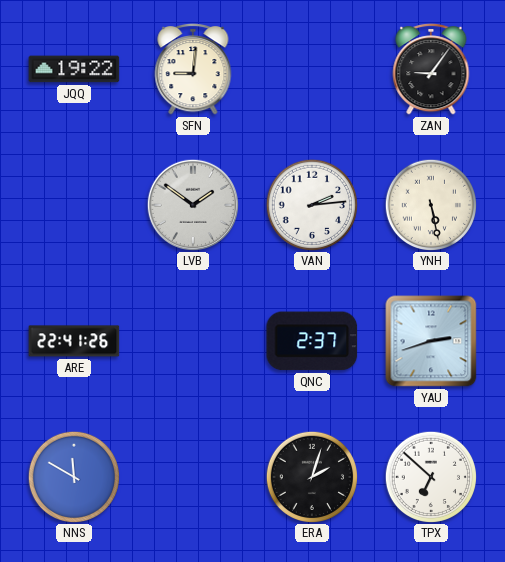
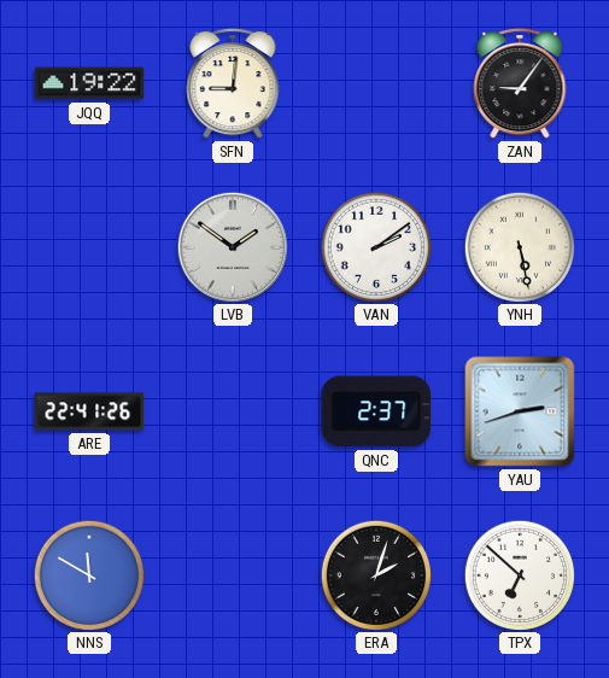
VAN: 2:14 -> 2:09 (375, 246)
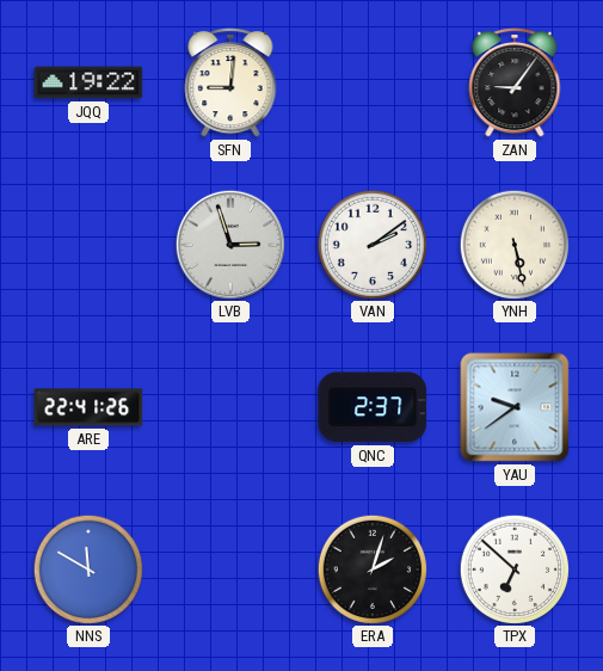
LVB: 1:51 -> 2:57 (229, 244)
YAU: 2:42 -> 9:39 (515, 407)
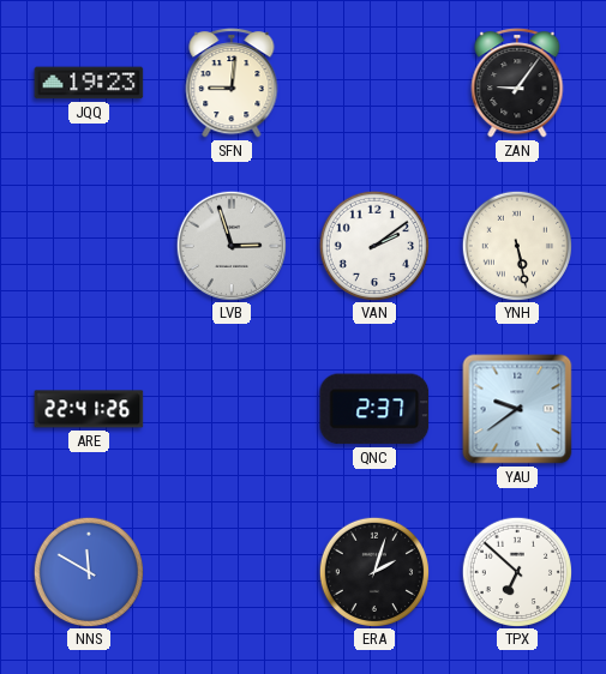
JQQ: 19:22 -> 19:23 (89, 83)
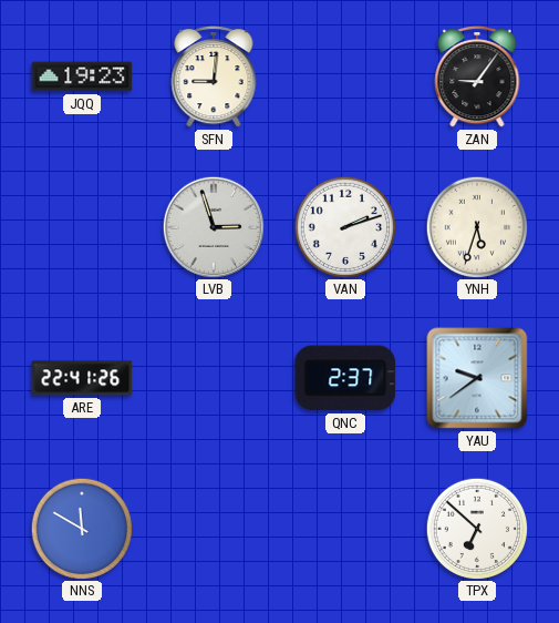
VAN: 2:09 -> 2:12 (344, 226)
YNH: 5:28 -> 5:33 (476, 226)
ERA: 2:03 -> none (373, 571)
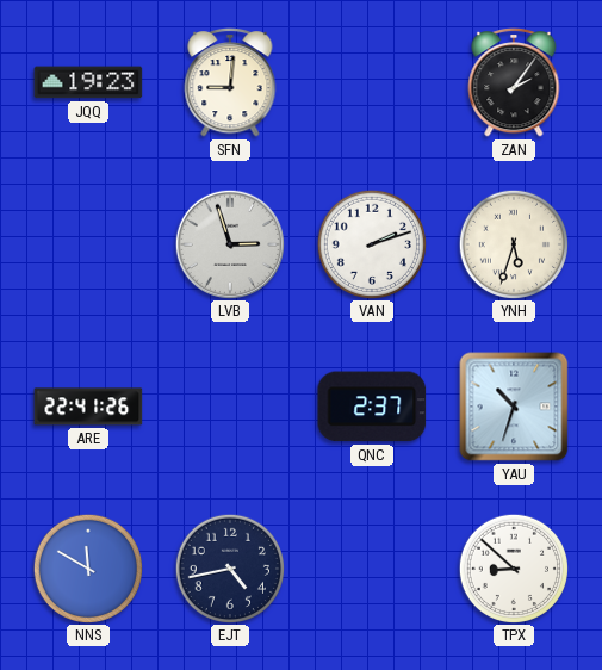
ZAN: 9:06 -> 2:06 (514, 83)
YAU: 9:39 -> 10:33 (514, 407)
EJT: none -> 4:43 (229, 567)
TPX: 6:52 -> 8:52 (513, 567)
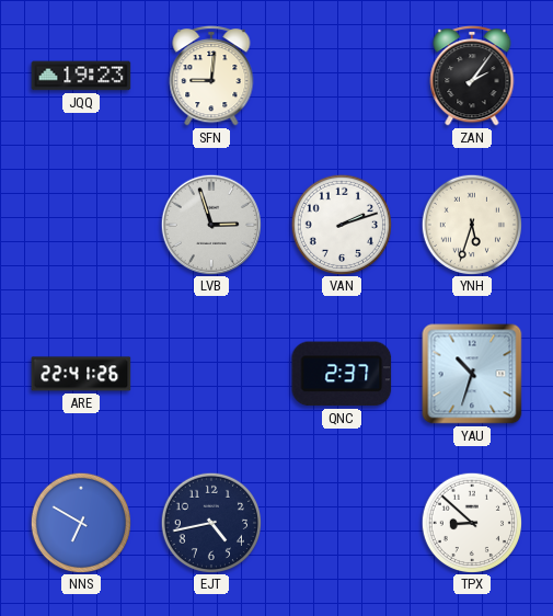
NNS: 11:50 -> 6:50 (80, 522)
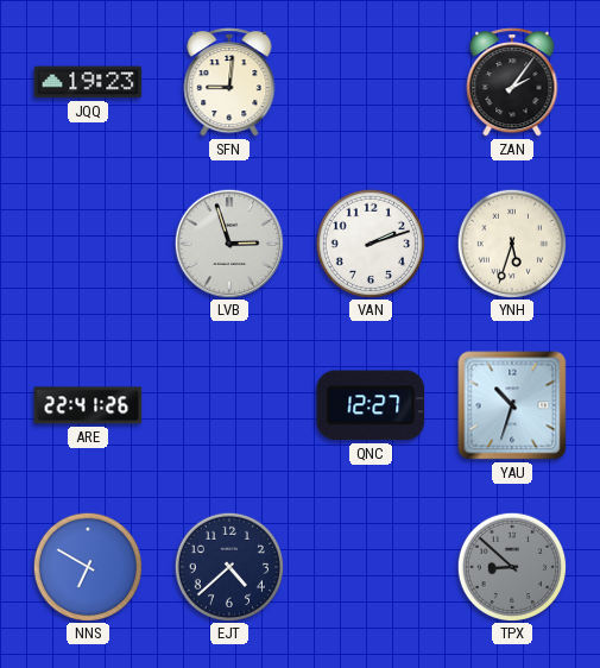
QNC: 2:37 -> 12:27 (371, 405)
EJT: 4:43 -> 4:38 (228, 566)
TPX dial: white -> grey (511, 566)
